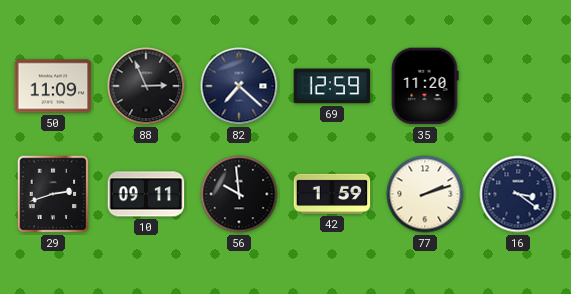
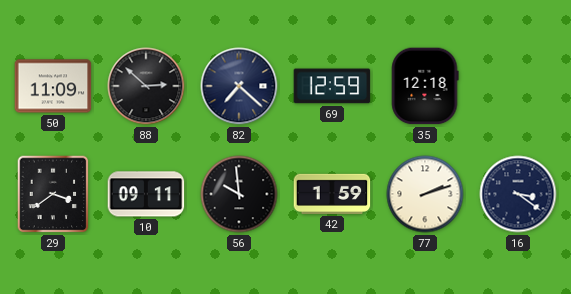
88: 2:56 -> 2:52 (146, 86)
35: 11:20 -> 12:18 (425, 86)
29: 2:42 -> 3:39 (53, 194)
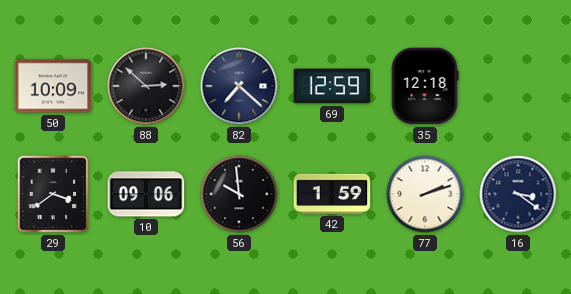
50: 11:09 -> 10:09 (53, 86)
10: 09:11 -> 09:06 (146, 194)
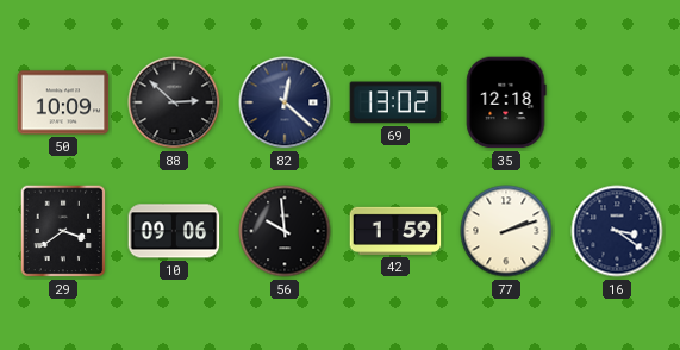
82: 7:22 -> 12:22 (285, 102)
69: 12:59 -> 13:02 (395, 102)
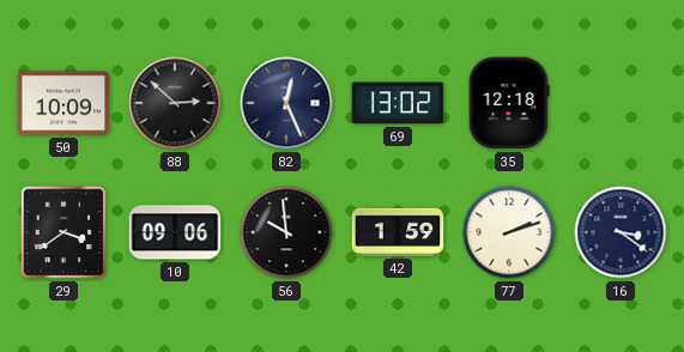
82: 12:22 -> 12:26 (286, 103)
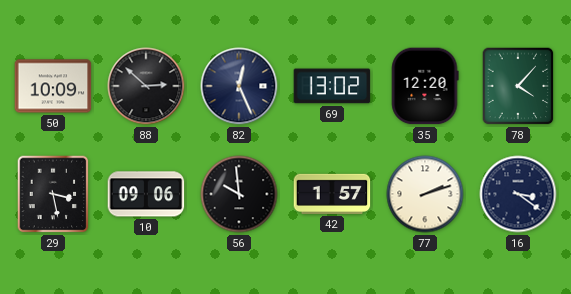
35: 12:18 -> 12:20 (425, 86)
78: none -> 4:07 (518, 86)
29: 3:39 -> 3:28 (53, 194)
42: 1:59 -> 1:57 (332, 194)
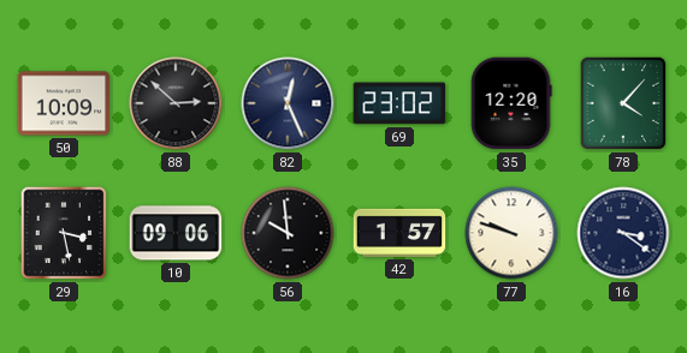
69: 13:02 -> 23:02 (399, 103)
77: 2:12 -> 9:48 (511, 233)
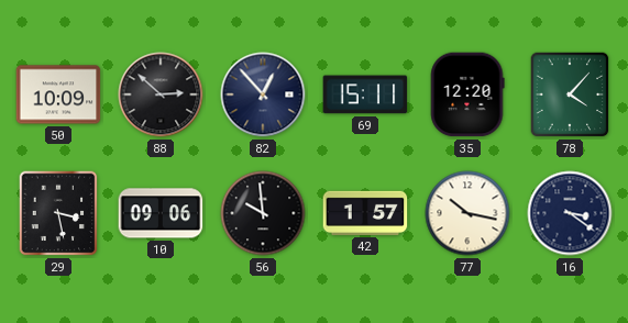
82: 12:26 -> 12:53 (263, 94)
69: 23:02 -> 15:11 (365, 94)
77: 9:48 -> 10:17 (467, 213)
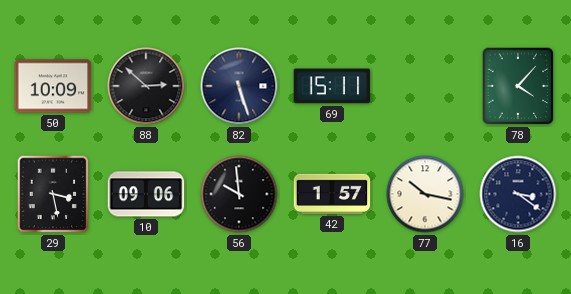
82: 12:53 -> 5:27 (239, 86)
35: 12:20 -> none (467, 94)
